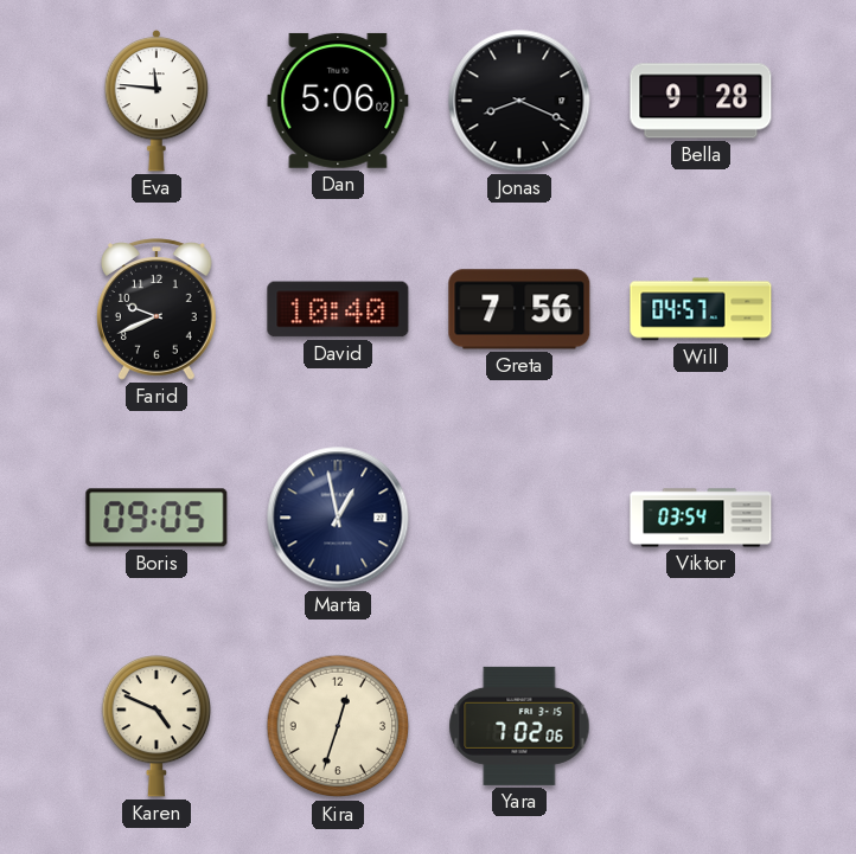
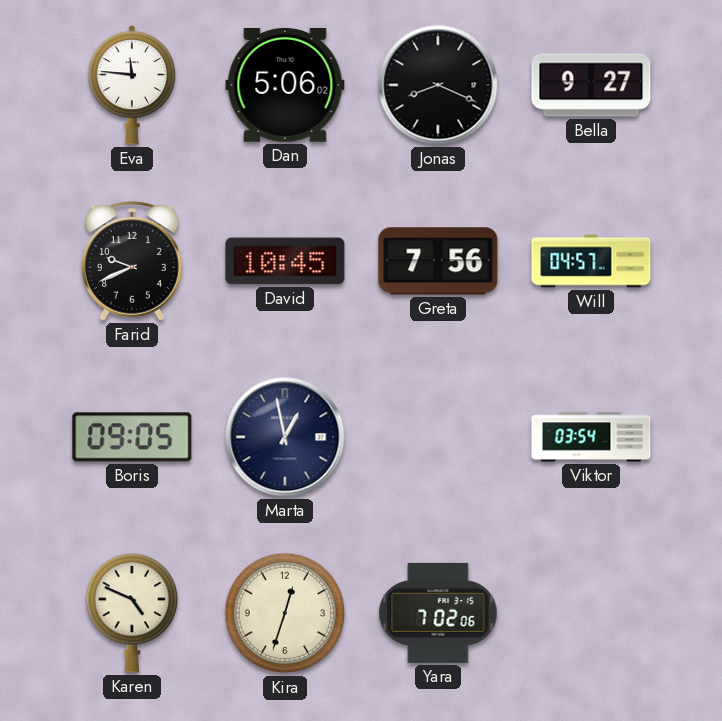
Bella: 9:28 -> 9:27 (591, 85)
David: 10:40 -> 10:45 (285, 261)
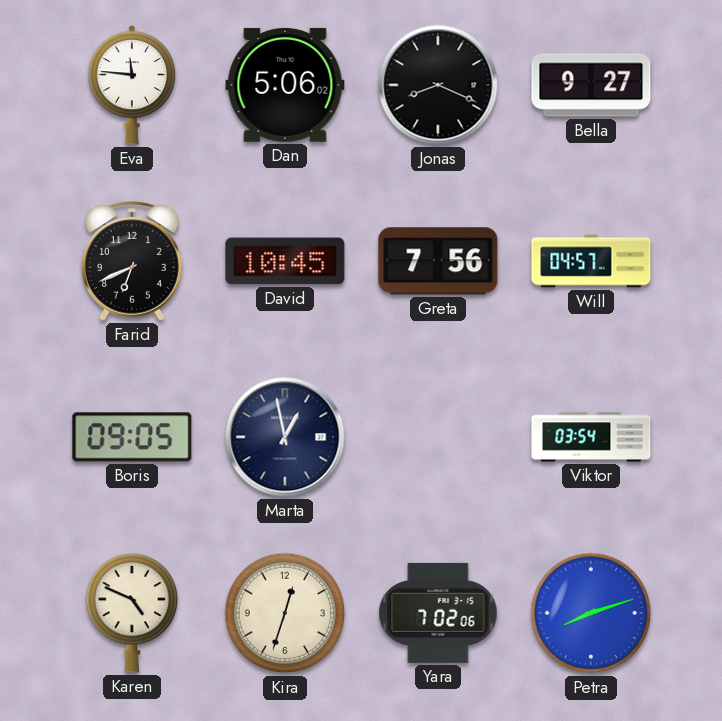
Farid: 9:41 -> 6:41 (133, 261)
Petra: none -> 8:12 (591, 613)
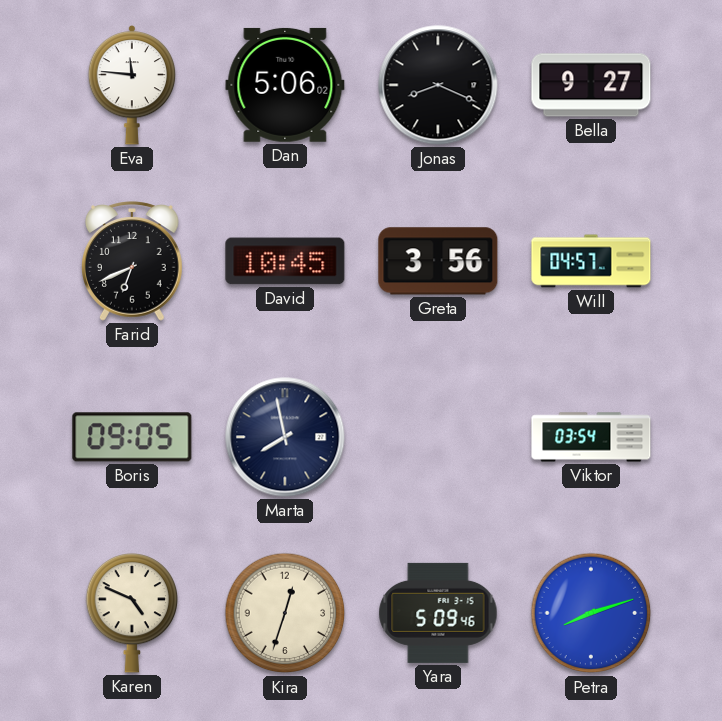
Greta: 7:56 -> 3:56 (438, 261)
Marta: 12:58 -> 7:58 (285, 437)
Yara: 7:02 -> 5:09 (438, 613)
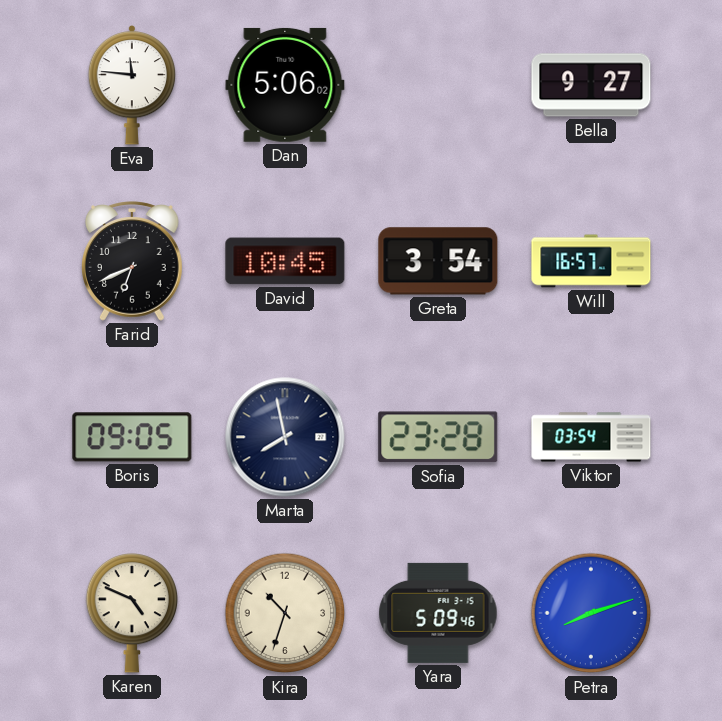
Jonas: 8:19 -> none (438, 85)
Greta: 3:56 -> 3:54 (438, 261)
Will: 04:57 -> 16:57 (591, 261)
Sofia: none -> 23:28 (438, 437)
Kira: 12:33 -> 10:33 (285, 613)
